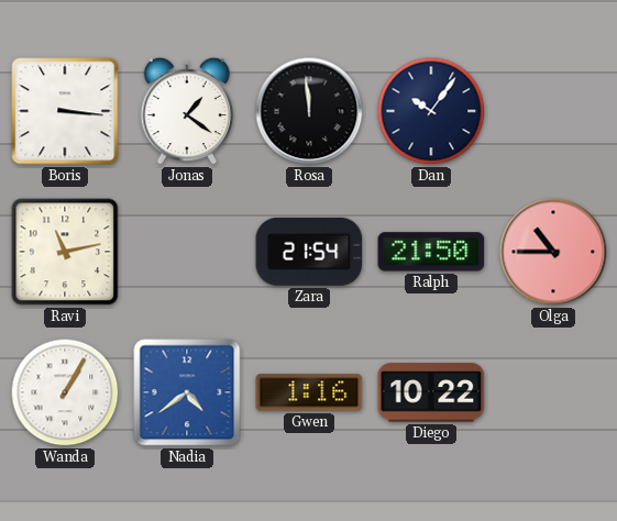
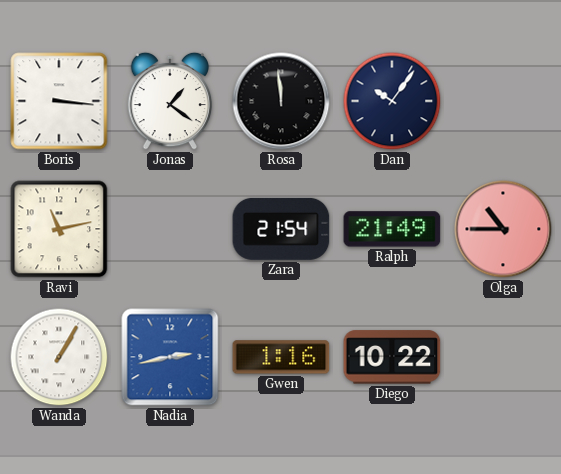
Ralph: 21:50 -> 21:49 (392, 229)
Nadia: 4:39 -> 2:43 (170, 357)
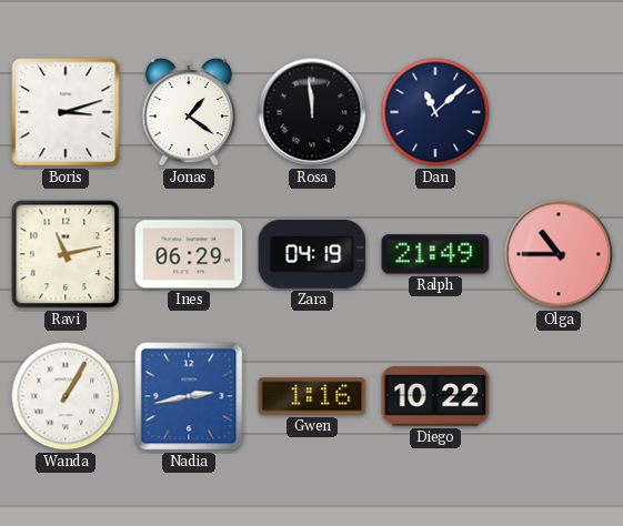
Boris: 3:16 -> 3:12 (66, 112)
Dan: 10:06 -> 11:08 (435, 112)
Ines: none -> 06:29 (189, 254)
Zara: 21:54 -> 04:19 (312, 254)
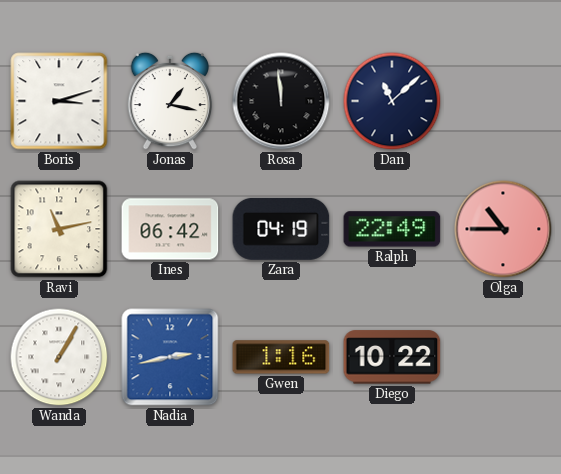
Jonas: 1:21 -> 1:17 (170, 101)
Ines: 06:29 -> 06:42 (170, 229)
Ralph: 21:49 -> 22:49 (392, 229)
